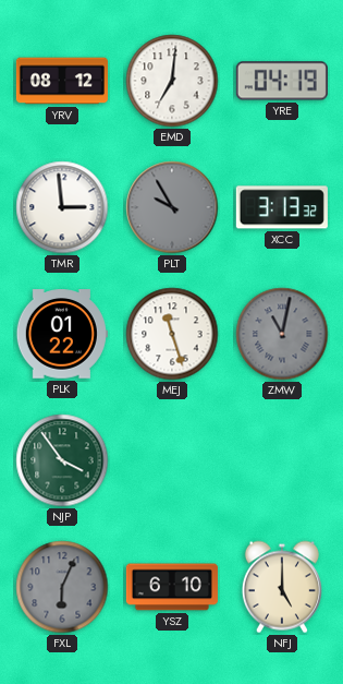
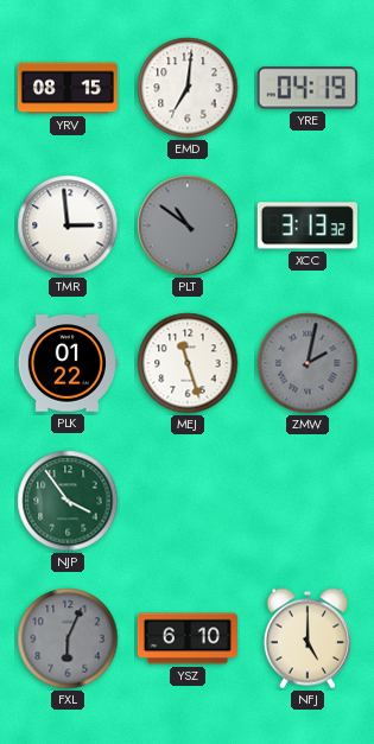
YRV: 08:12 -> 08:15 (68, 88)
PLT: 9:55 -> 10:51 (188, 225)
ZMW: 11:02 -> 2:02 (308, 363)
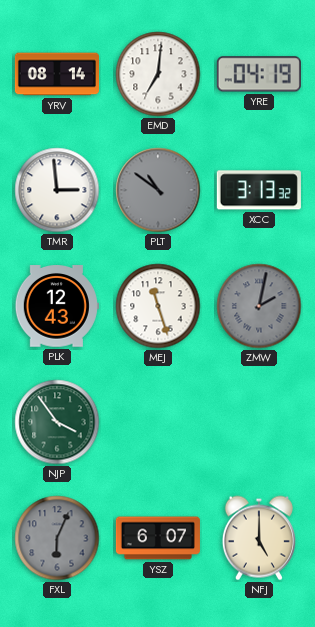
YRV: 08:15 -> 08:14 (57, 74)
PLK: 01:22 -> 12:43 (57, 306)
YSZ: 6:10 -> 6:07 (158, 538)
